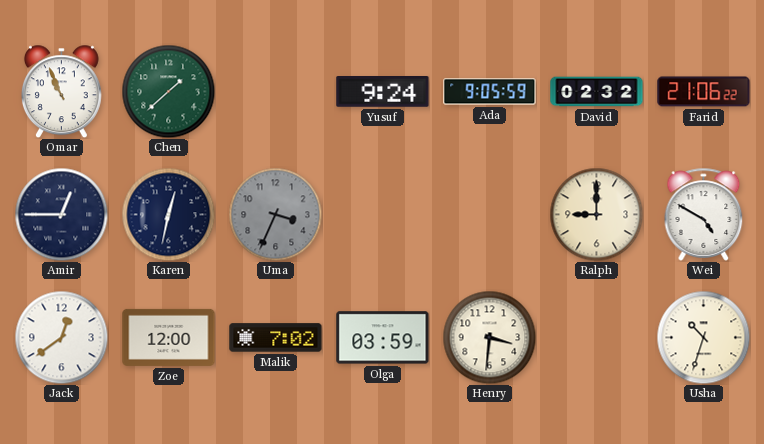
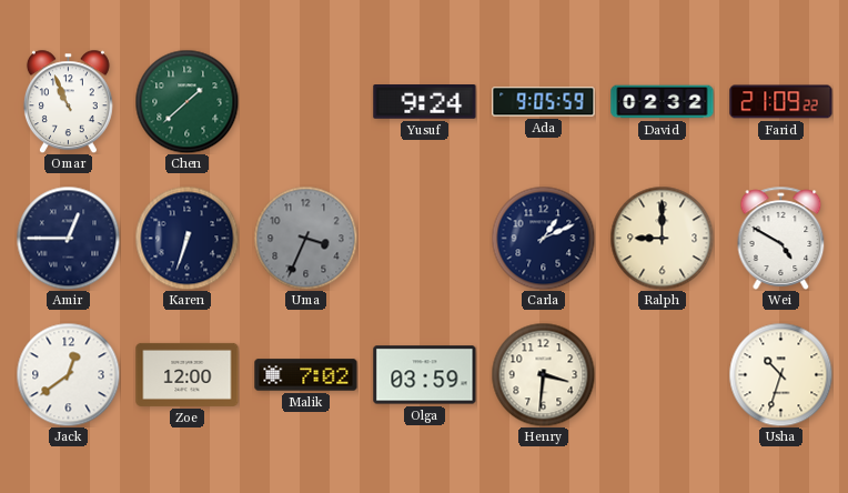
Farid: 21:06 -> 21:09 (781, 102)
Karen: 12:32 -> 6:33 (186, 238)
Carla: none -> 1:11 (543, 238)
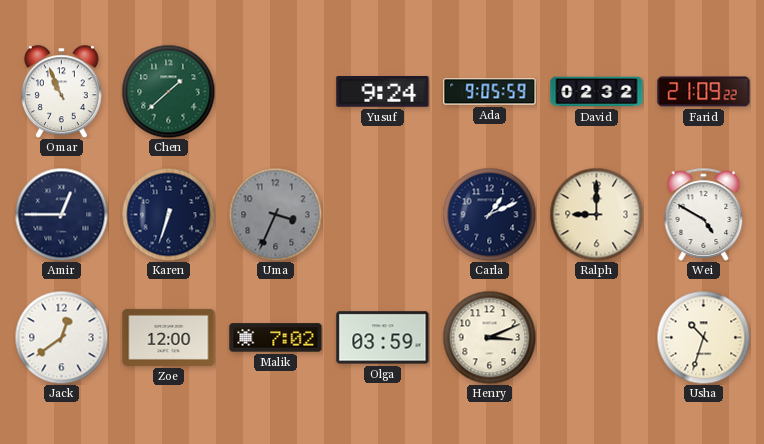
Henry: 3:31 -> 3:11 (489, 337)
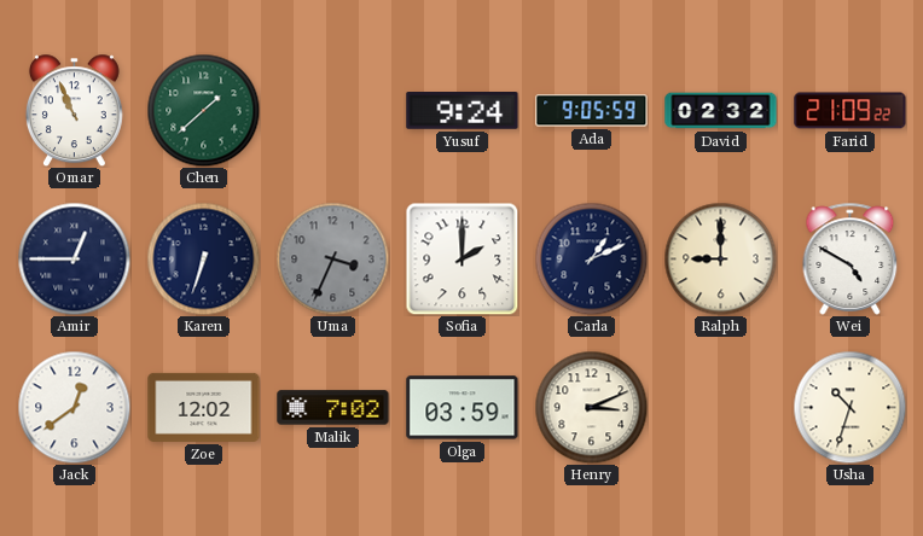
Sofia: none -> 2:00 (461, 258)
Zoe: 12:00 -> 12:02 (204, 407)
